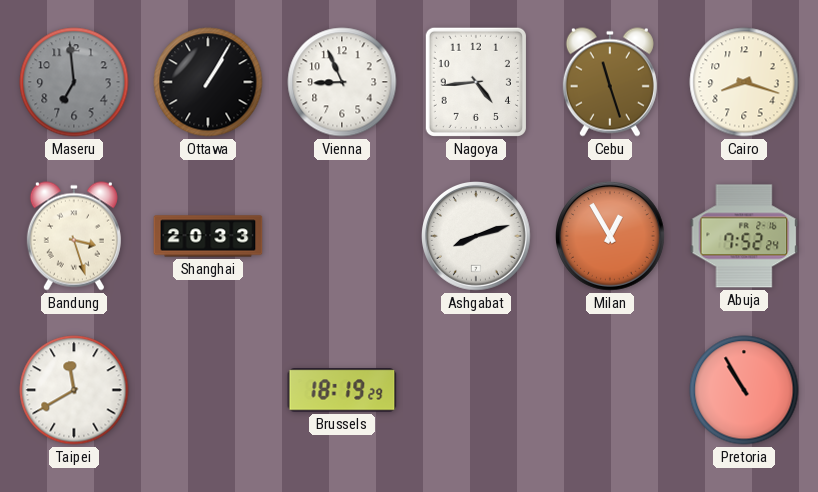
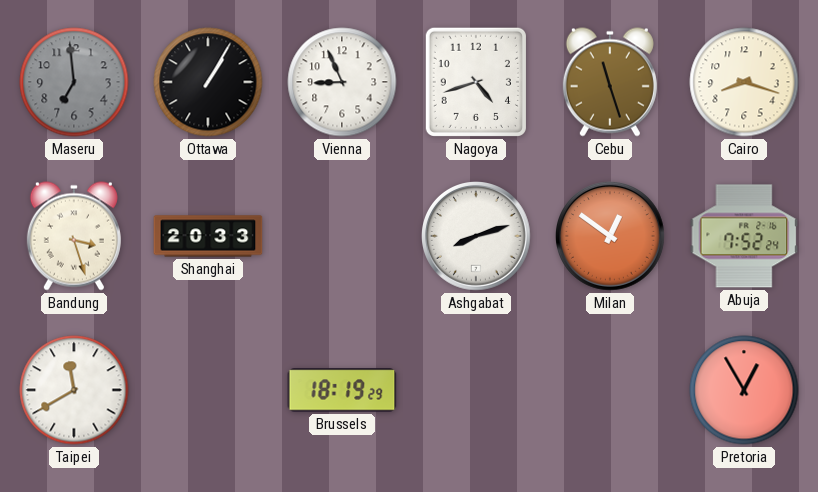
Nagoya: 4:44 -> 4:42 (476, 82)
Milan: 12:55 -> 12:51 (611, 237)
Pretoria: 10:55 -> 12:55 (744, 390)
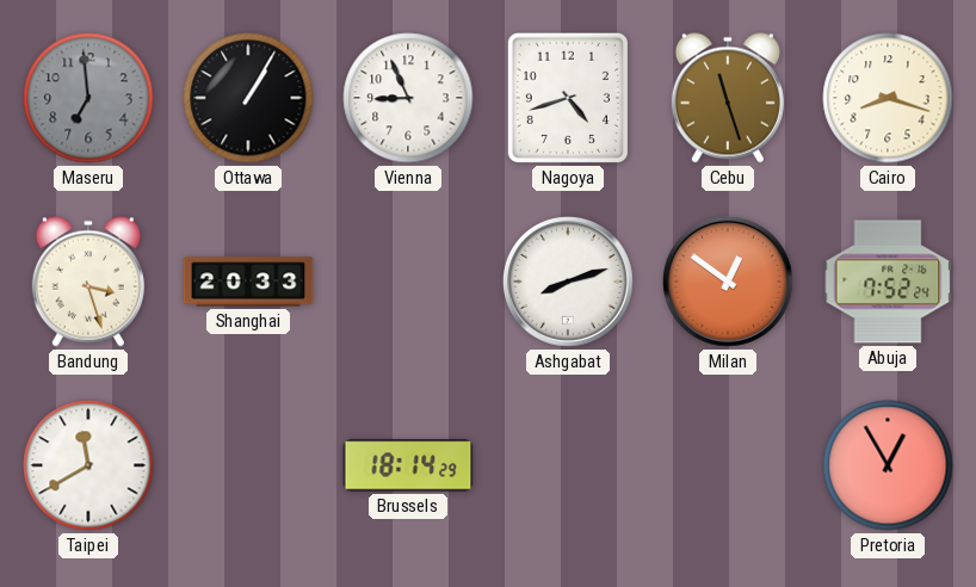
Brussels: 18:19 -> 18:14 (408, 465)
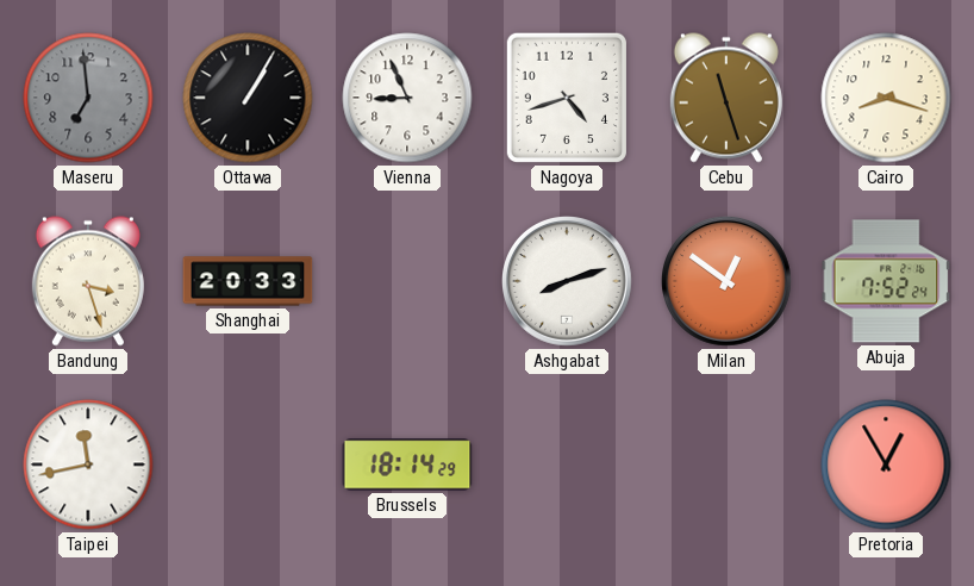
Taipei: 11:40 -> 11:43 (88, 465)
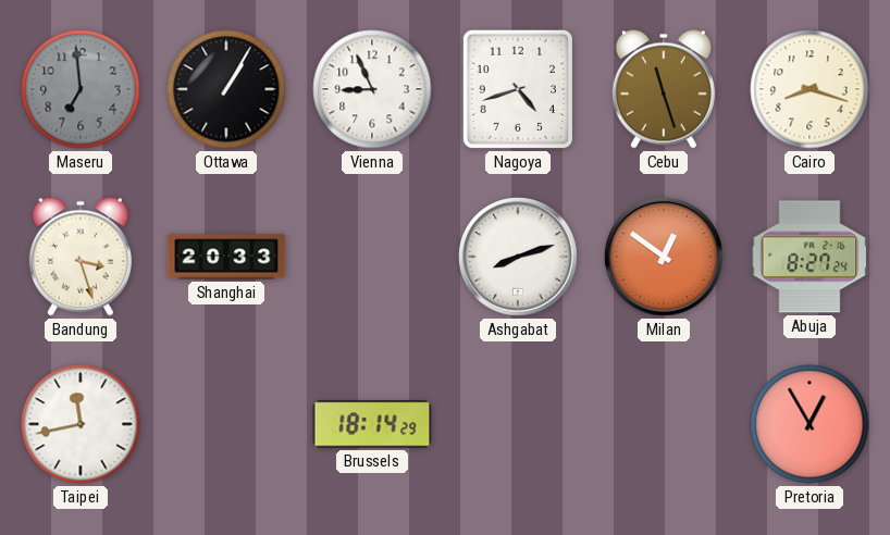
Abuja: 7:52 -> 8:27 (809, 257)
